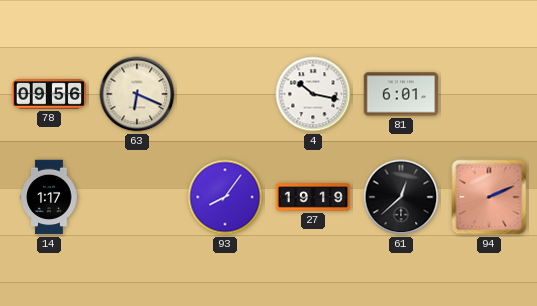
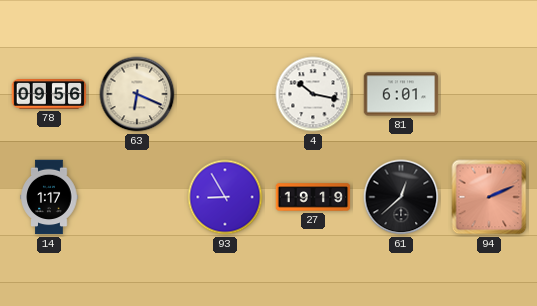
93: 8:06 -> 8:55 (225, 197)
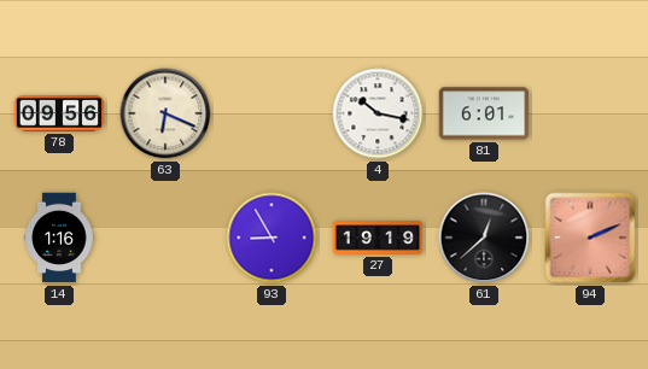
14: 1:17 -> 1:16 (59, 238)
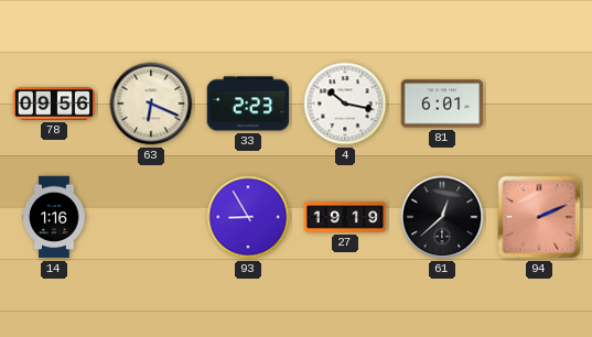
33: none -> 2:23 (248, 104)
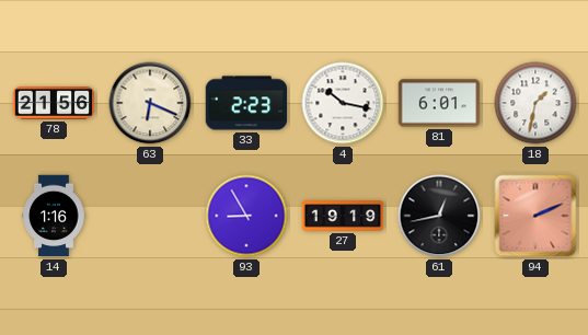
78: 09:56 -> 21:56 (54, 104)
18: none -> 1:32 (535, 103)
61: 12:38 -> 12:43 (439, 216)
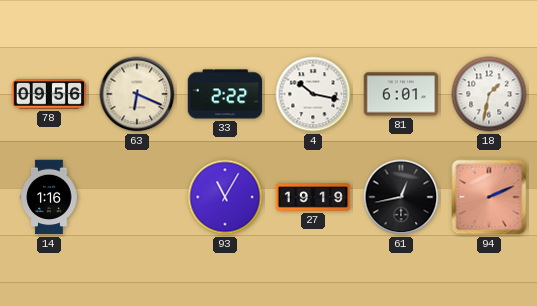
78: 21:56 -> 09:56 (49, 95)
33: 2:23 -> 2:22 (225, 94)
93: 8:55 -> 11:05 (225, 197)
